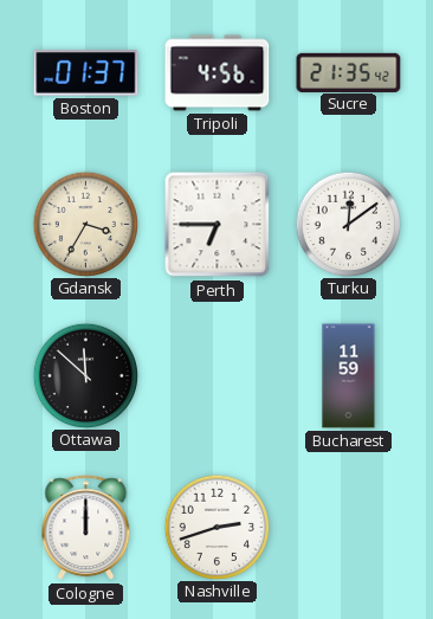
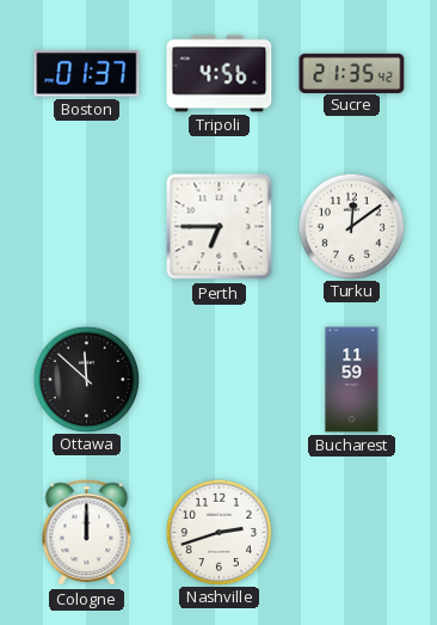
Gdansk: 3:35 -> none (85, 224)
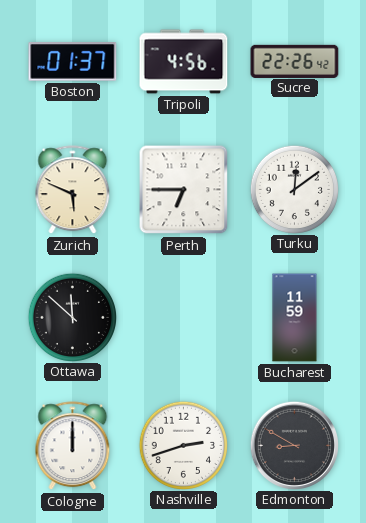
Sucre: 21:35 -> 22:26 (295, 61)
Zurich: none -> 5:49 (73, 190)
Edmonton: none -> 8:50 (294, 445)
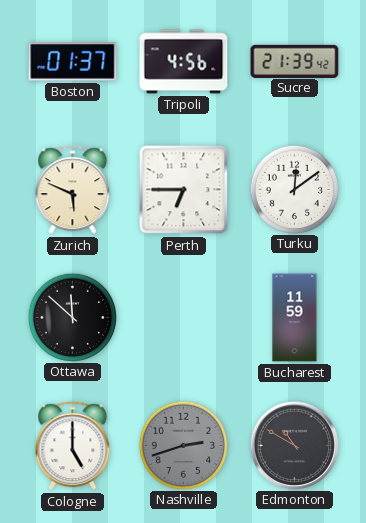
Sucre: 22:26 -> 21:39 (295, 61)
Cologne: 12:00 -> 5:00 (73, 446)
Nashville dial: white -> grey (183, 445)
Edmonton: 8:50 -> 10:50 (294, 445)
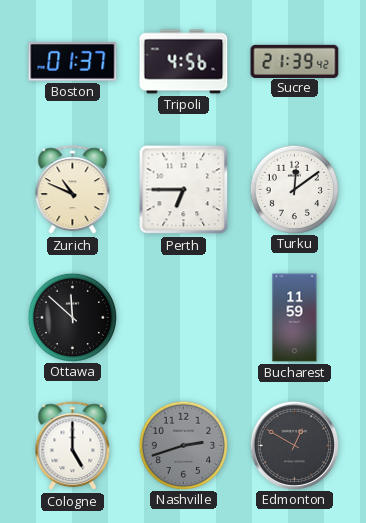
Zurich: 5:49 -> 10:49 (73, 190)
Edmonton: 10:50 -> 12:50 (294, 445)
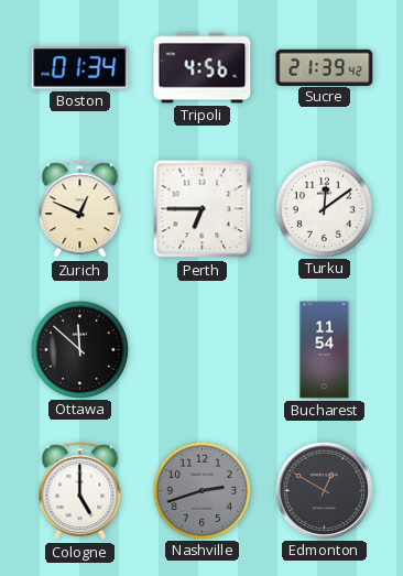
Boston: 01:37 -> 01:34 (80, 68)
Zurich: 10:49 -> 12:49 (80, 209)
Bucharest: 11:59 -> 11:54 (325, 350)
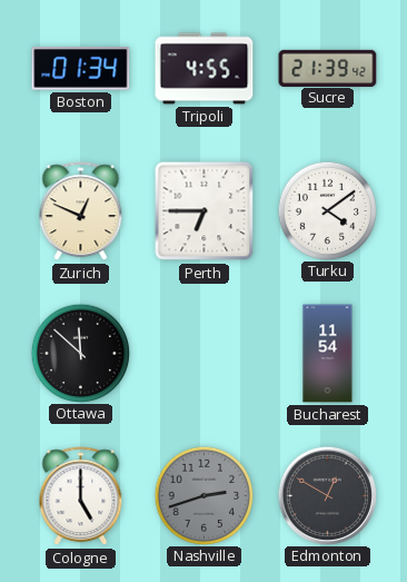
Tripoli: 4:56 -> 4:55 (205, 69)
Turku: 12:09 -> 4:09 (327, 210)
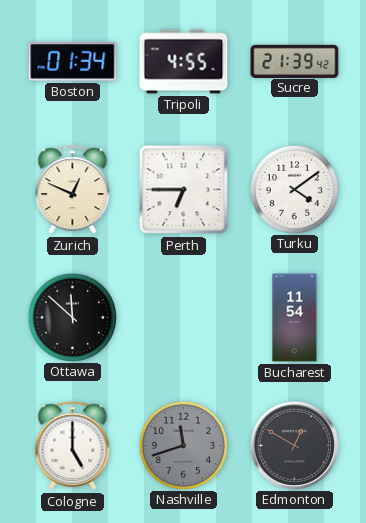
Nashville: 2:42 -> 11:42 (183, 445)
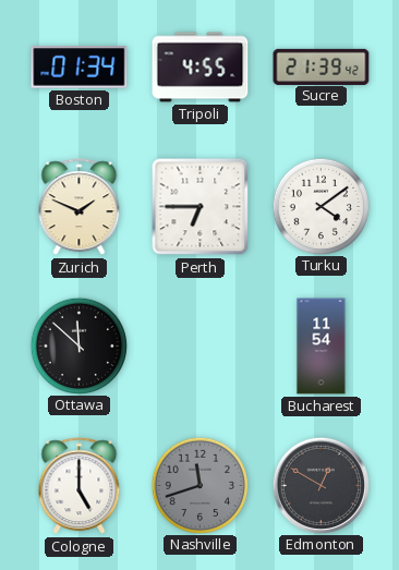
Zurich: 12:49 -> 1:49 (80, 207)
